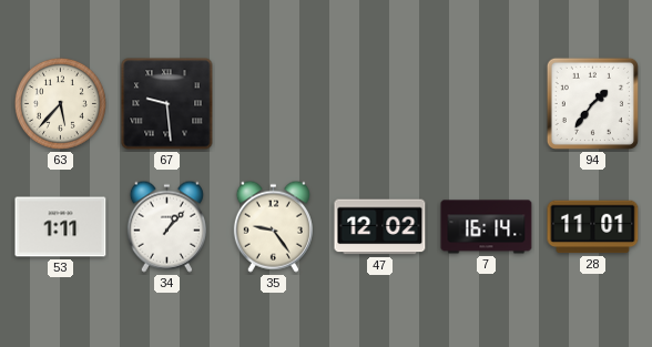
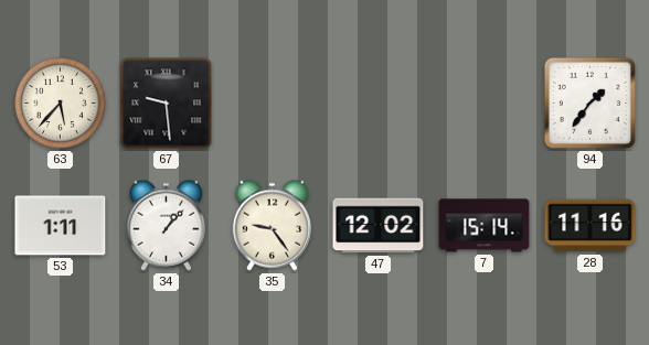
7: 16:14 -> 15:14 (485, 226)
28: 11:01 -> 11:16 (591, 226)
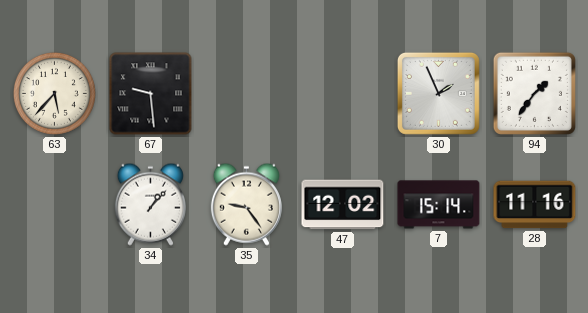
30: none -> 1:56 (438, 93)
53: 1:11 -> none (61, 226)
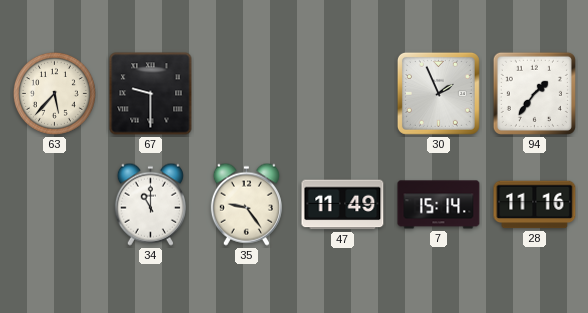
67: 9:29 -> 9:30 (151, 94)
34: 1:07 -> 11:00 (150, 204)
47: 12:02 -> 11:49 (343, 205)
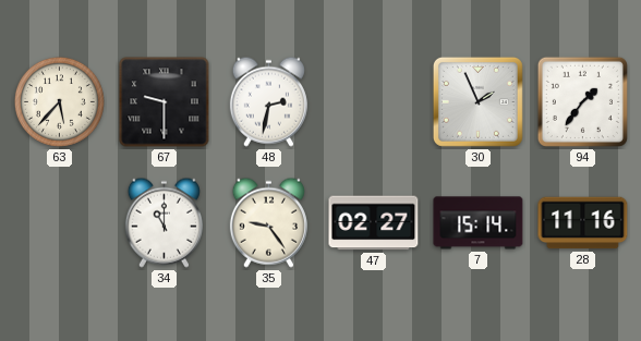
48: none -> 2:32 (268, 101)
47: 11:49 -> 02:27 (374, 223)
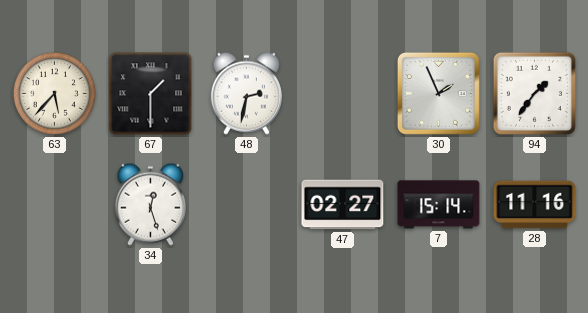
67: 9:30 -> 1:30 (151, 94)
34: 11:00 -> 12:27 (150, 204)
35: 9:24 -> none (268, 222)
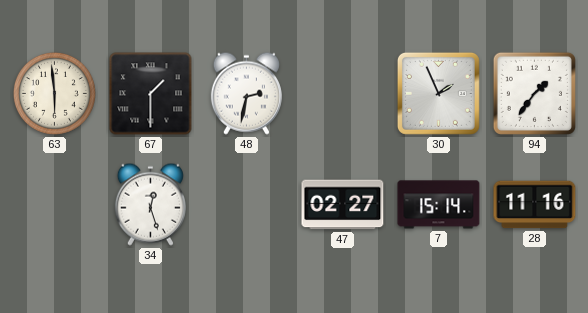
63: 5:37 -> 5:59 (54, 93)
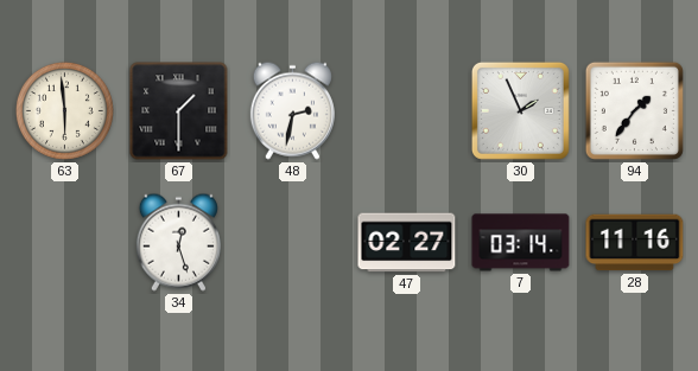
7: 15:14 -> 03:14 (521, 243)
